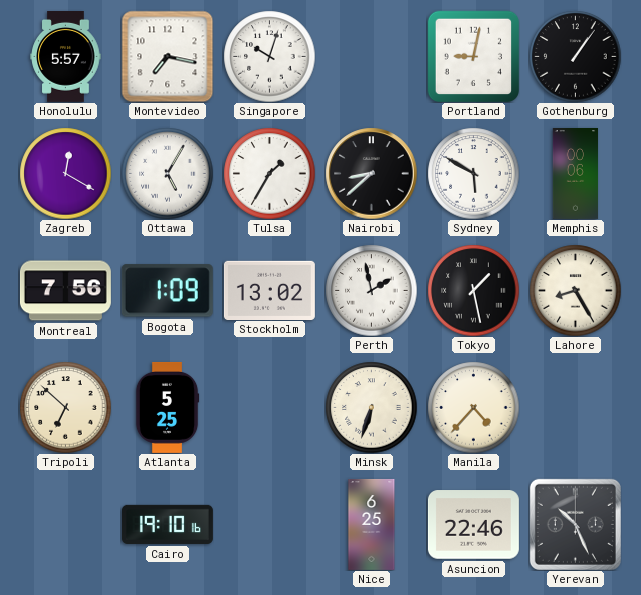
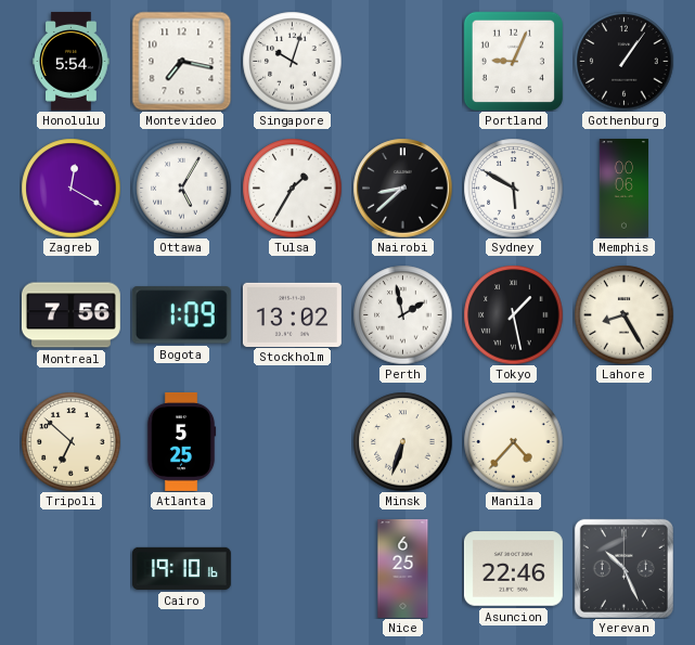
Honolulu: 5:57 -> 5:54 (72, 61)
Portland: 9:02 -> 9:04 (513, 61)
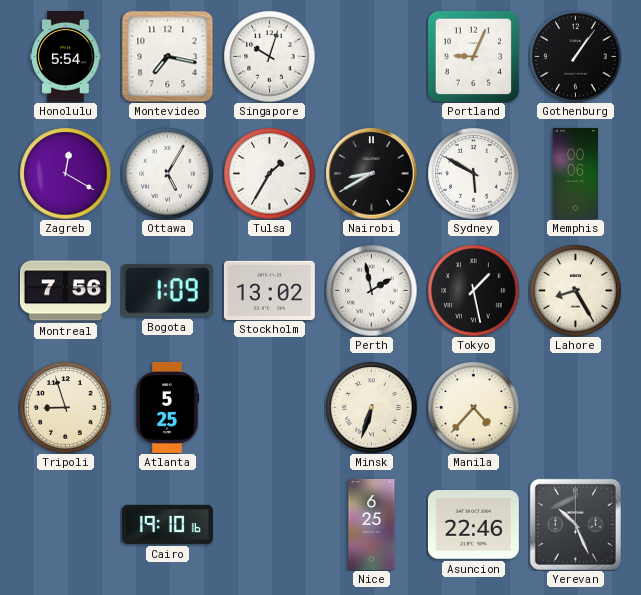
Nairobi: 8:38 -> 8:40 (371, 173)
Tripoli: 6:52 -> 8:57 (65, 407)
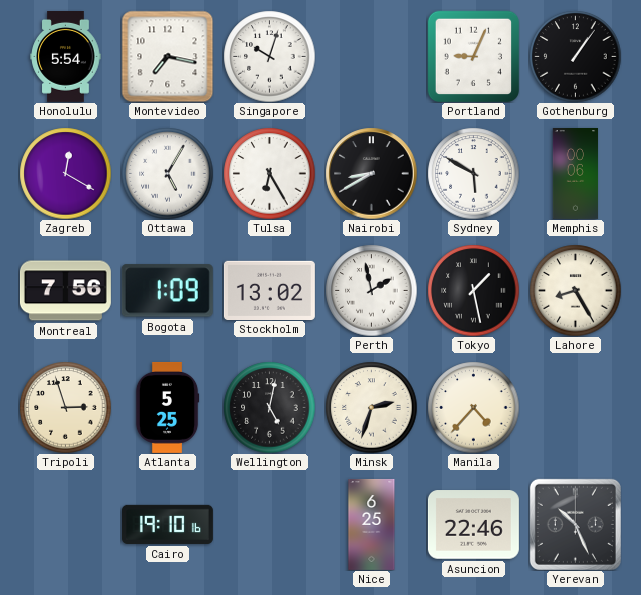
Tulsa: 1:35 -> 6:25 (269, 173)
Tripoli: 8:57 -> 2:57 (65, 407)
Wellington: none -> 5:02 (269, 407)
Minsk: 6:33 -> 2:33 (371, 407)
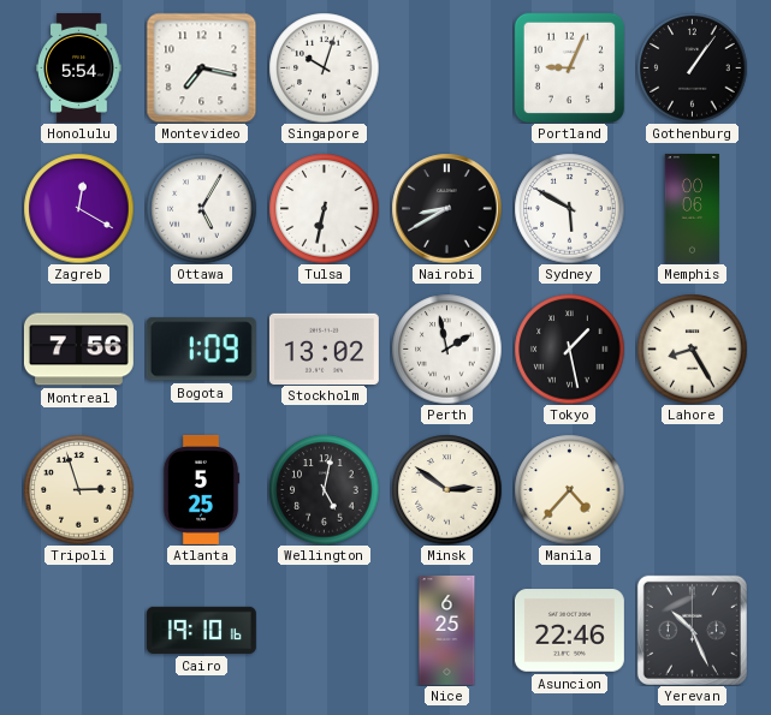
Tulsa: 6:25 -> 6:32 (324, 208)
Minsk: 2:33 -> 2:51 (446, 489)
